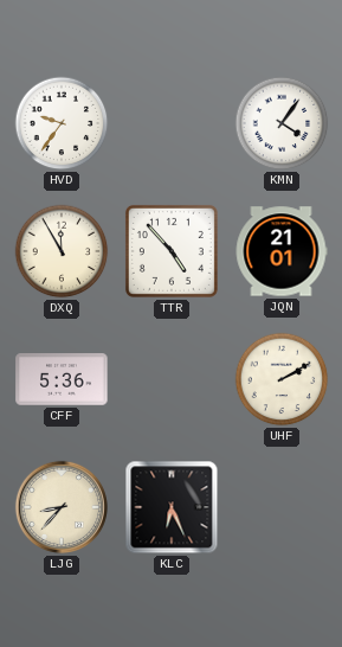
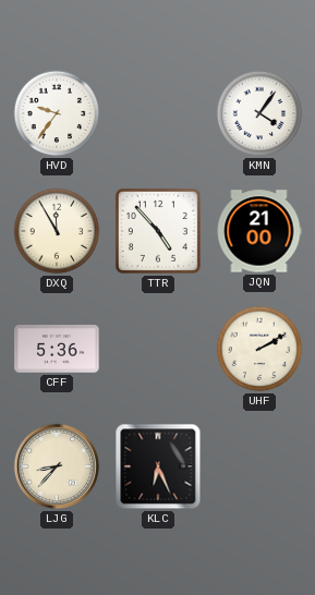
JQN: 21:01 -> 21:00 (259, 231)
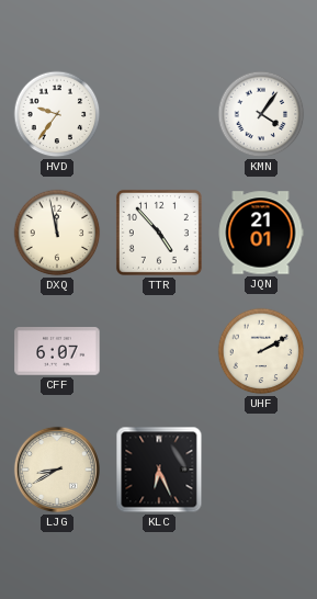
DXQ: 11:55 -> 11:58 (57, 233)
JQN: 21:00 -> 21:01 (261, 233)
CFF: 5:36 -> 6:07 (57, 351)
LJG: 8:37 -> 8:40 (57, 470)
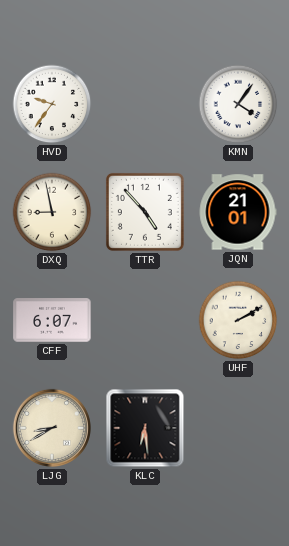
DXQ: 11:58 -> 8:58 (52, 212)
KLC: 6:26 -> 6:29 (145, 428)
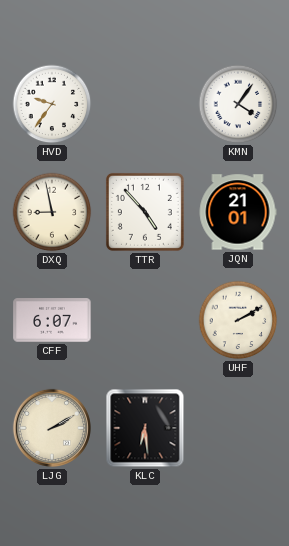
LJG: 8:40 -> 2:10 (52, 428)
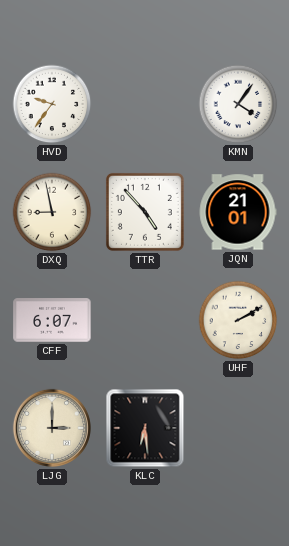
LJG: 2:10 -> 3:00 (52, 428)
